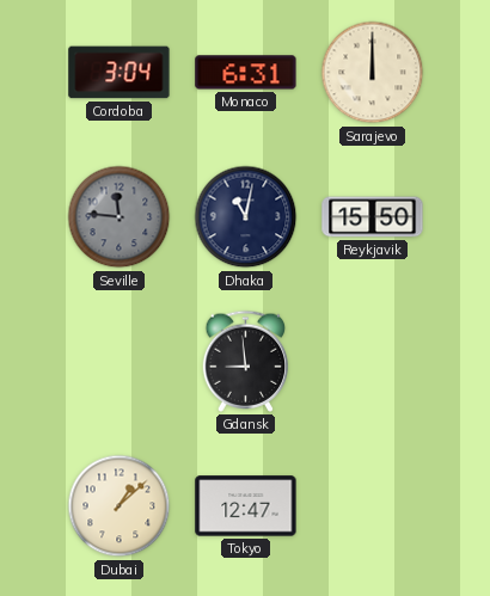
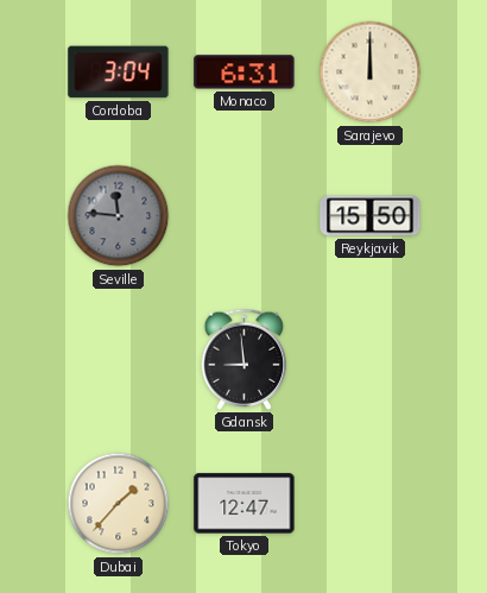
Dhaka: 11:02 -> none (246, 217)
Dubai: 1:08 -> 1:37 (119, 504)
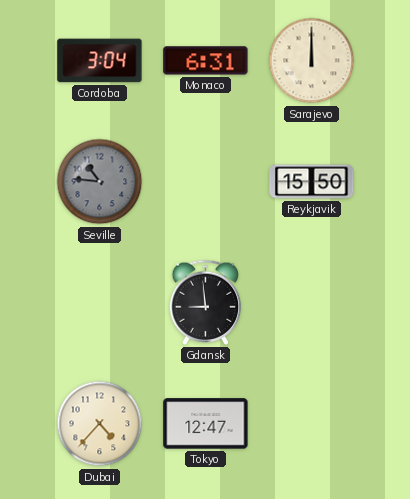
Seville: 11:46 -> 10:46 (100, 182)
Dubai: 1:37 -> 4:37 (100, 424)
